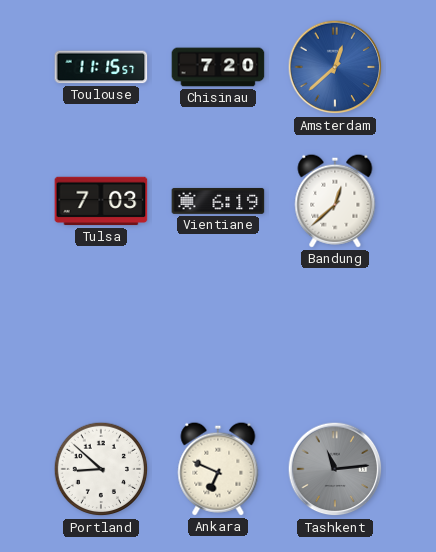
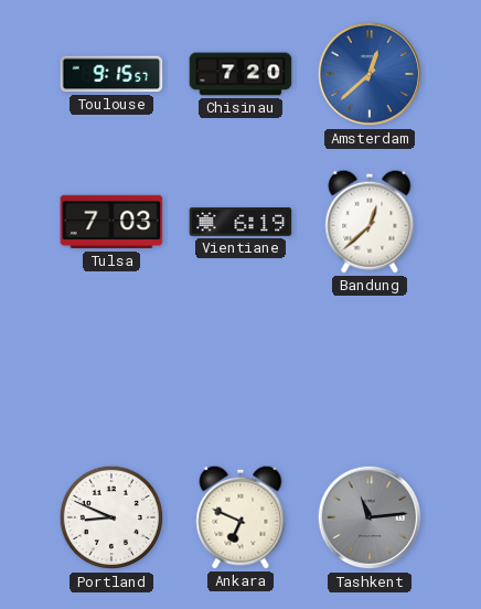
Toulouse: 11:15 -> 9:15 (111, 74)
Portland: 8:52 -> 8:49 (111, 517)
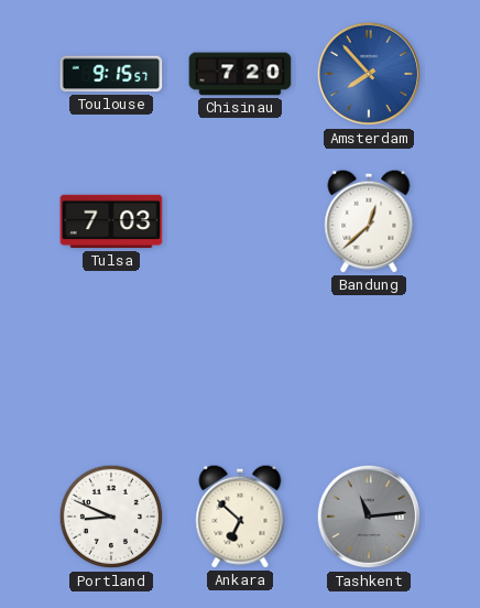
Amsterdam: 12:38 -> 7:53 (369, 74)
Vientiane: 6:19 -> none (240, 222)
Ankara: 6:49 -> 6:52 (240, 517)
